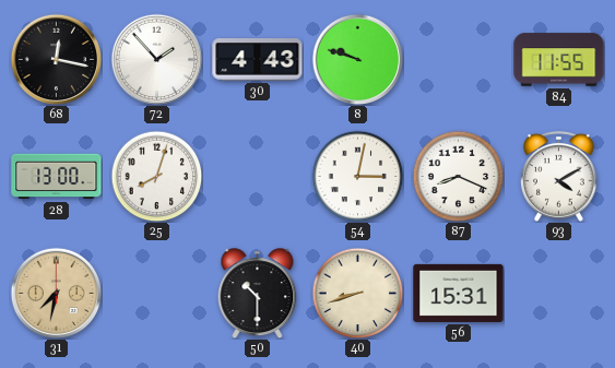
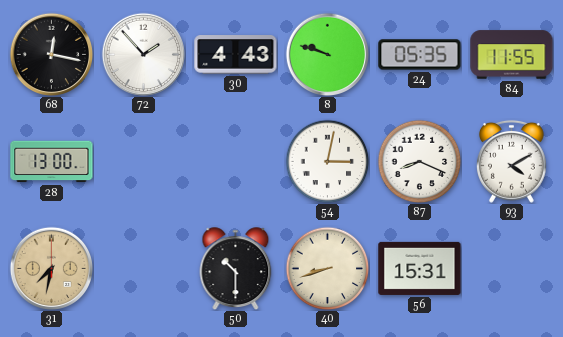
24: none -> 05:35 (420, 55)
25: 8:03 -> none (156, 176)
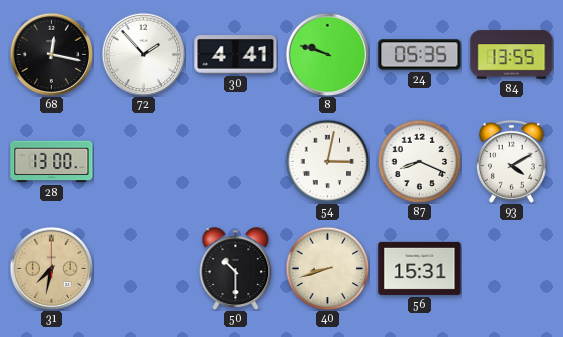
30: 4:43 -> 4:41 (236, 55)
84: 11:55 -> 13:55 (512, 55)
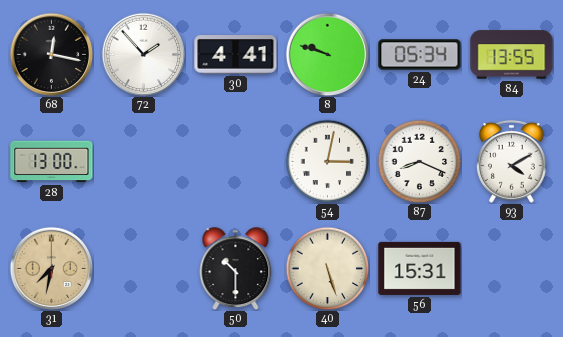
24: 05:35 -> 05:34 (420, 55)
40: 8:42 -> 5:27 (327, 268)
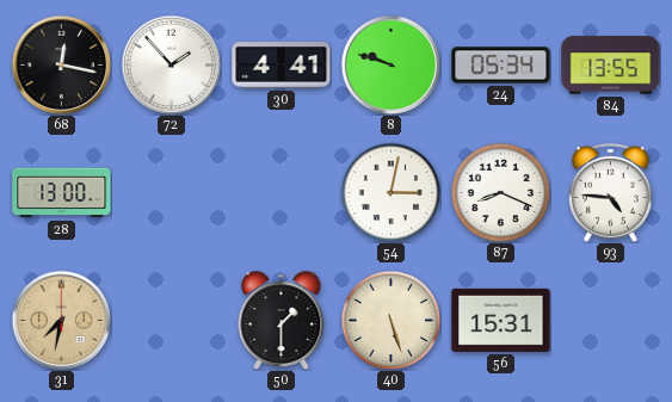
93: 4:10 -> 4:46 (611, 192)
50: 10:30 -> 1:30 (282, 320)
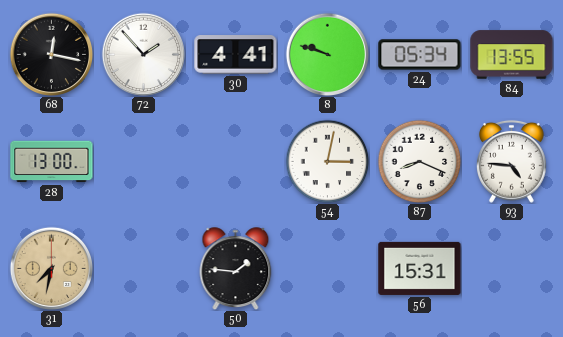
50: 1:30 -> 1:46 (236, 268)
40: 5:27 -> none (390, 320)
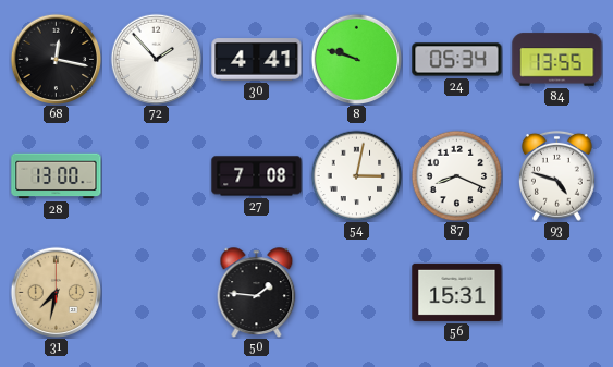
27: none -> 7:08 (257, 176)
93: 4:46 -> 4:48 (557, 175)
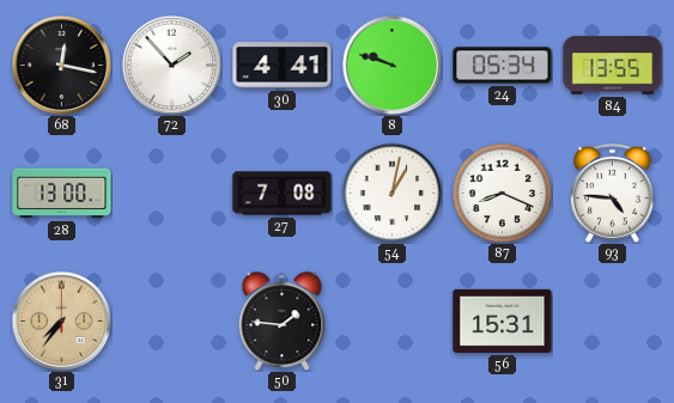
54: 3:02 -> 1:02 (391, 193)
93: 4:48 -> 4:46 (613, 193)
31: 7:32 -> 7:36 (61, 320)
